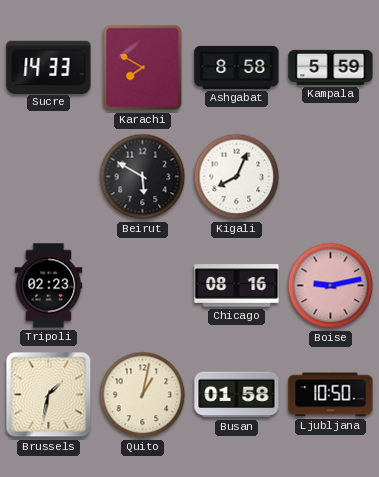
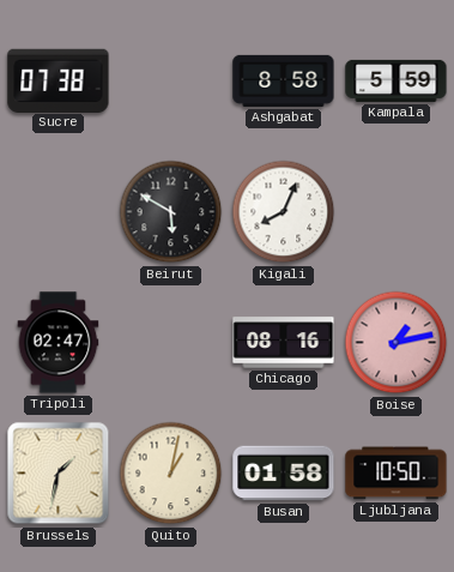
Sucre: 14:33 -> 07:38 (59, 80)
Karachi: 7:50 -> none (143, 68)
Tripoli: 02:23 -> 02:47 (59, 343)
Boise: 9:13 -> 1:13 (397, 343)
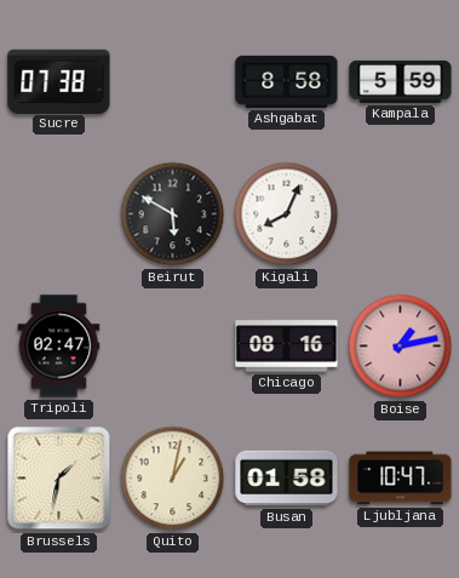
Ljubljana: 10:50 -> 10:47 (401, 479)
